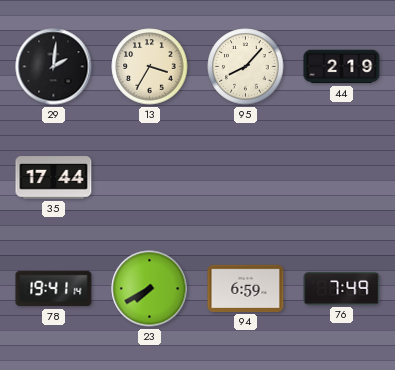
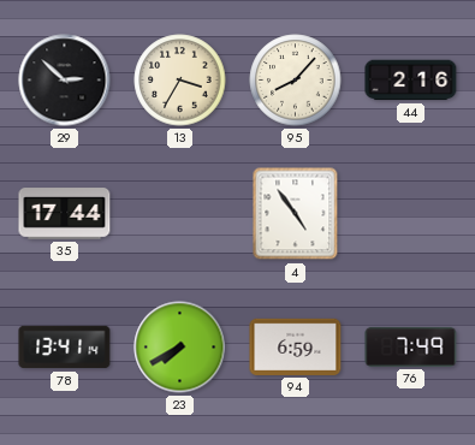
29: 2:01 -> 2:52 (65, 81)
44: 2:19 -> 2:16 (411, 81)
4: none -> 4:54 (296, 214)
78: 19:41 -> 13:41 (65, 348)
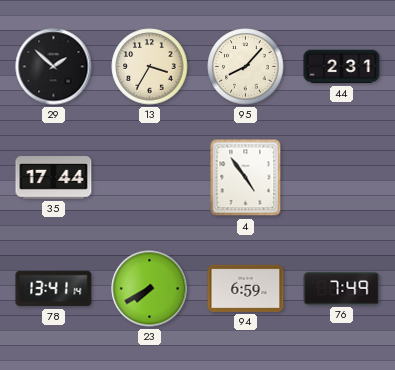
29: 2:52 -> 1:52 (54, 67)
44: 2:16 -> 2:31 (342, 67)
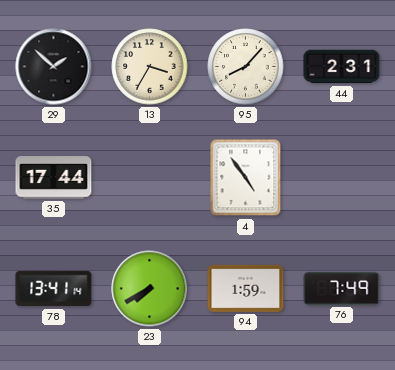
94: 6:59 -> 1:59 (246, 288)
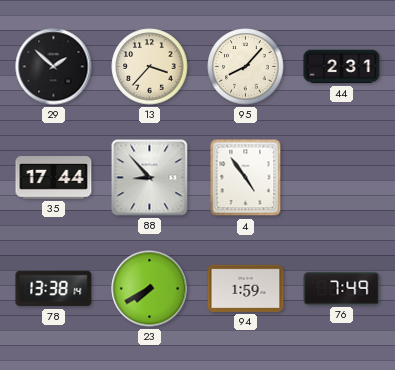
13: 3:35 -> 3:37 (150, 67)
88: none -> 8:53 (150, 178)
78: 13:41 -> 13:38 (54, 289)
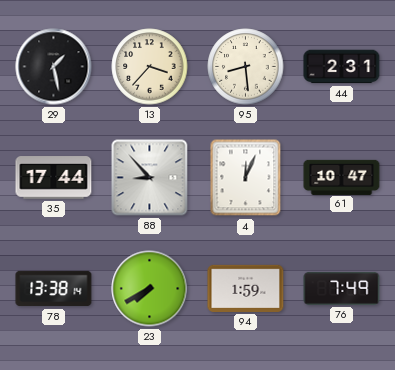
29: 1:52 -> 1:28 (54, 67)
95: 8:07 -> 8:29 (246, 67)
4: 4:54 -> 12:04 (246, 178)
61: none -> 10:47 (342, 177)
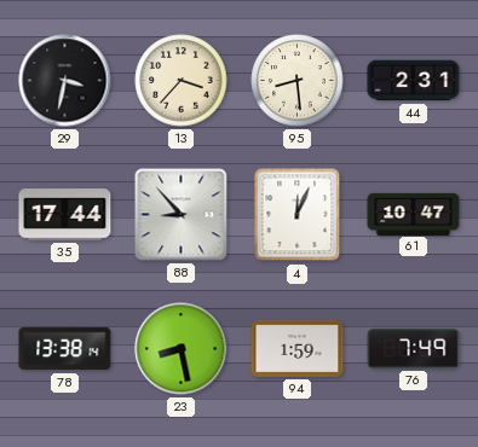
29: 1:28 -> 3:32 (65, 81)
23: 7:40 -> 8:28 (182, 349)
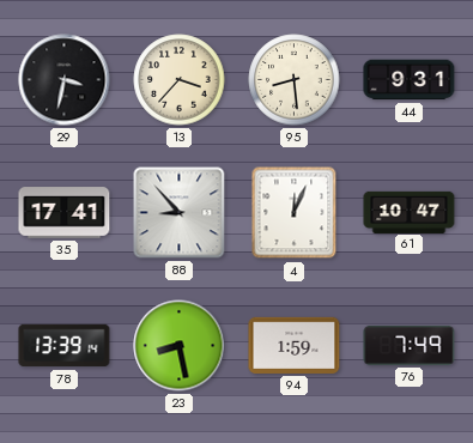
44: 2:31 -> 9:31 (410, 80)
35: 17:44 -> 17:41 (65, 213)
78: 13:38 -> 13:39 (65, 346)
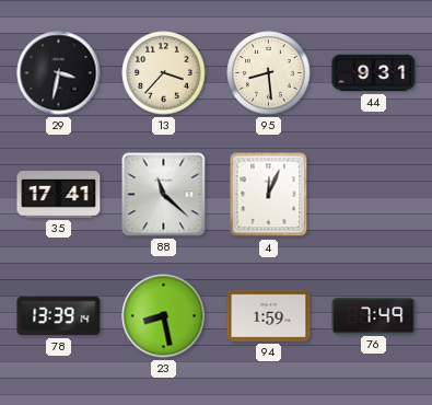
88: 8:53 -> 11:22 (164, 195)
61: 10:47 -> none (410, 212)
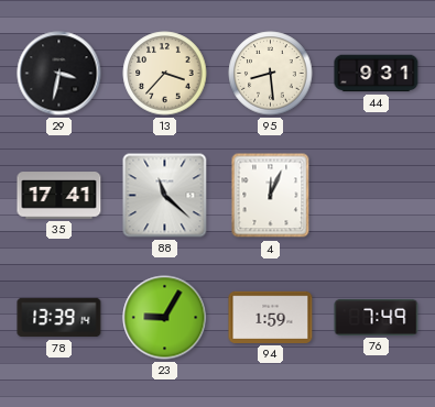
23: 8:28 -> 9:05 (165, 318)
